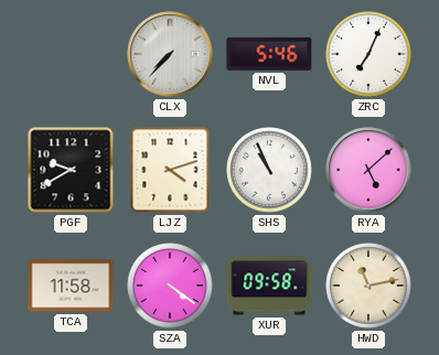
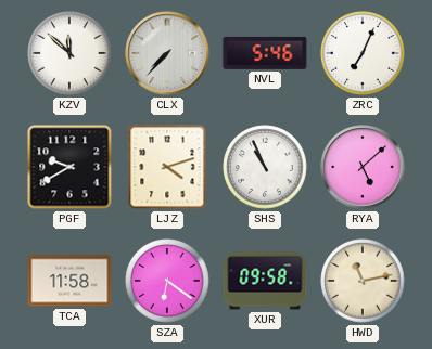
KZV: none -> 11:52 (69, 53)
SZA: 4:21 -> 6:21 (167, 281)
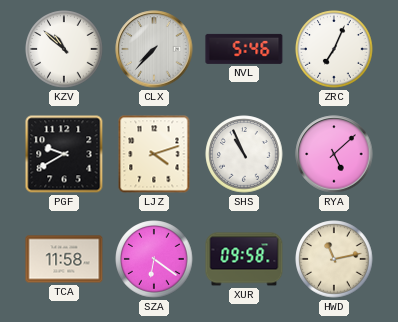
KZV: 11:52 -> 10:52 (64, 49)
